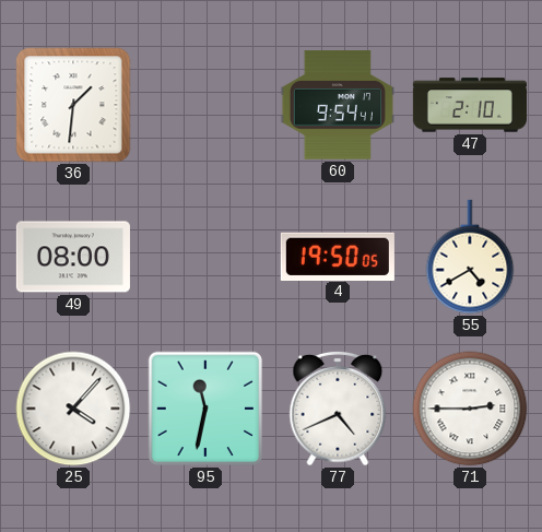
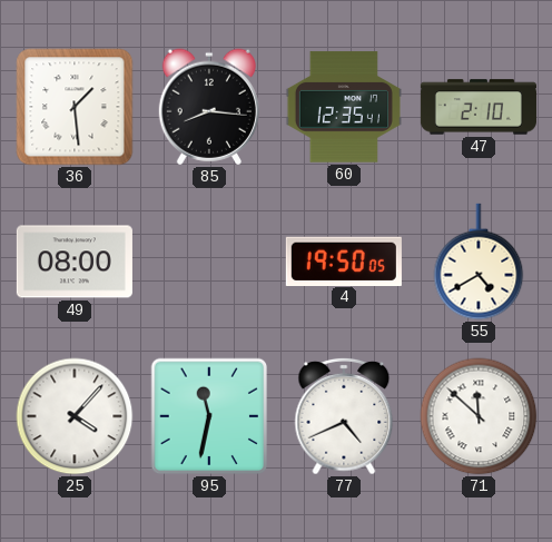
36: 1:31 -> 1:29 (75, 107)
85: none -> 8:16 (209, 107)
60: 9:54 -> 12:35 (344, 107)
71: 2:45 -> 11:52 (479, 416)
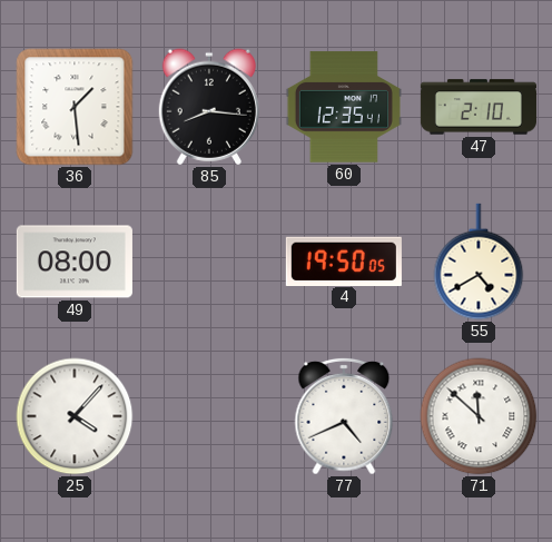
95: 11:32 -> none (209, 416)
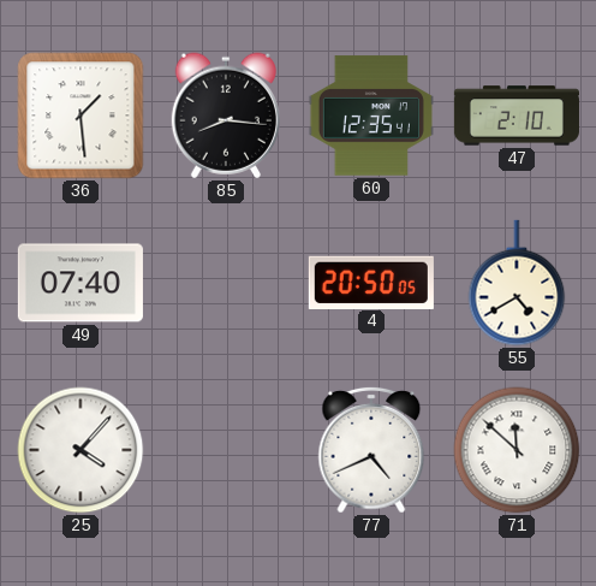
49: 08:00 -> 07:40 (81, 283)
4: 19:50 -> 20:50 (371, 282)
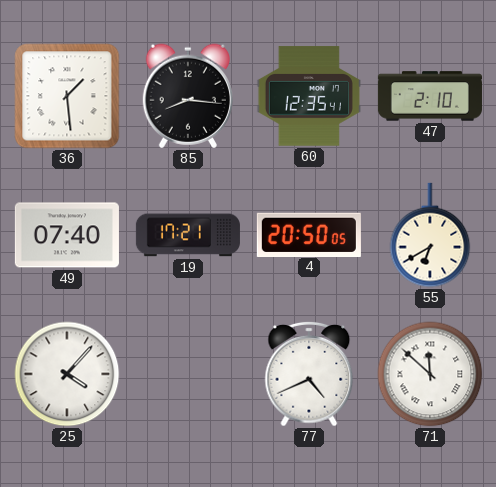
19: none -> 17:21 (188, 235)
55: 4:40 -> 6:40 (430, 235)
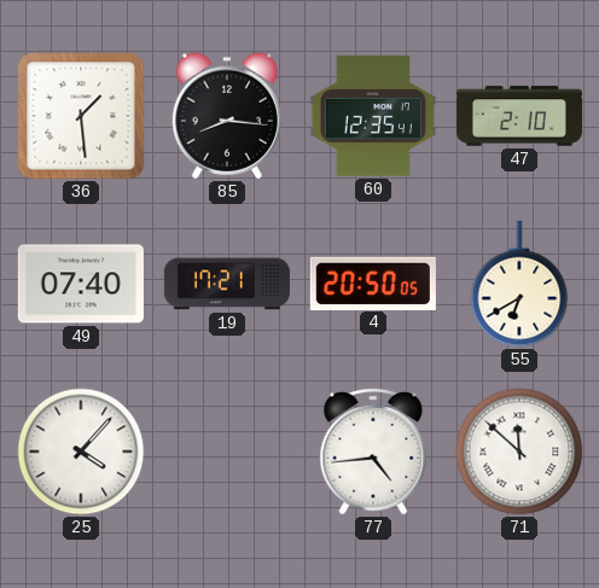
77: 4:41 -> 4:44 (373, 452)
